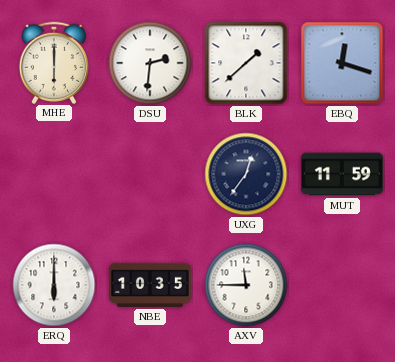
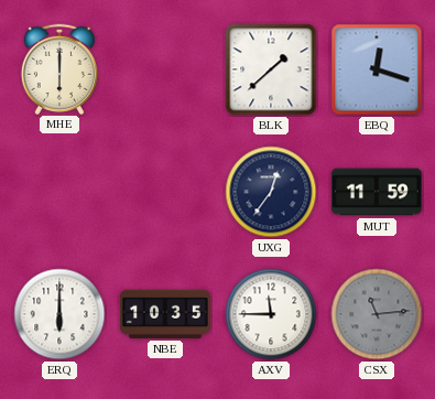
DSU: 2:31 -> none (150, 63)
CSX: none -> 11:14 (377, 314)
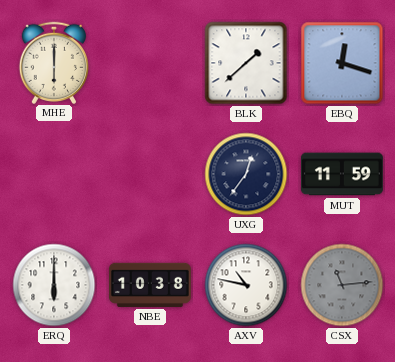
NBE: 10:35 -> 10:38 (150, 285)
AXV: 11:45 -> 10:47 (246, 285)
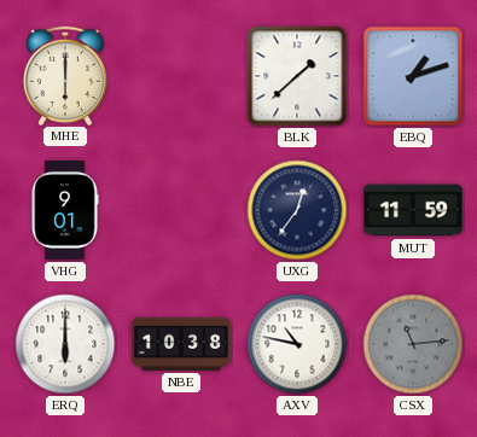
EBQ: 12:18 -> 1:12 (413, 76)
VHG: none -> 9:01 (65, 210)
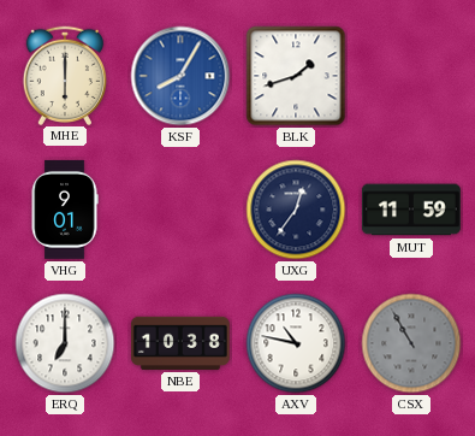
KSF: none -> 8:05 (180, 76)
BLK: 1:38 -> 1:42 (296, 76)
EBQ: 1:12 -> none (413, 76)
ERQ: 6:00 -> 7:00 (65, 343)
CSX: 11:14 -> 10:55 (411, 343)
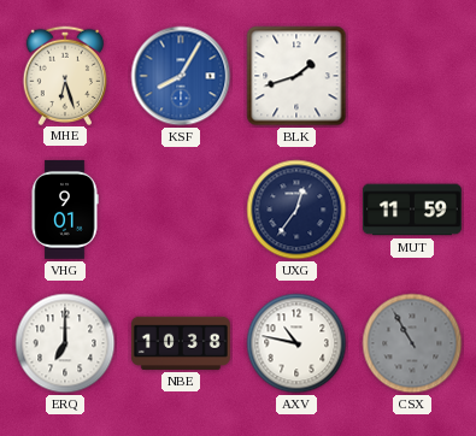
MHE: 6:00 -> 6:27 (64, 75)
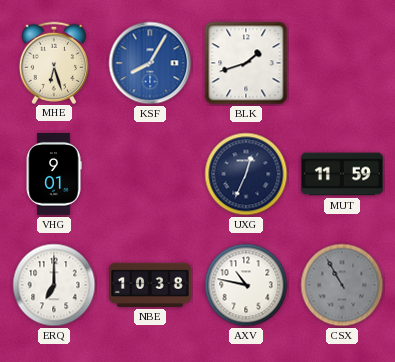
UXG: 12:36 -> 12:34 (246, 174)
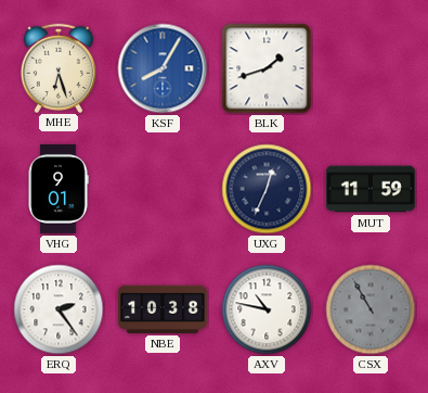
ERQ: 7:00 -> 2:24 (59, 309)
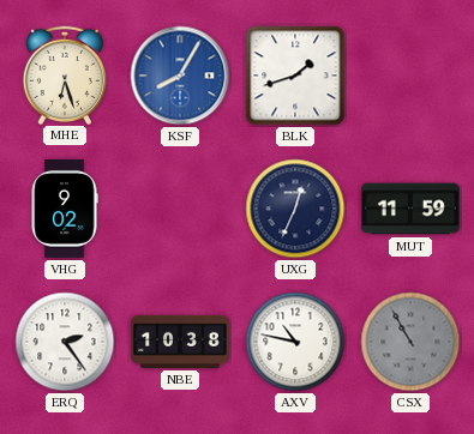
VHG: 9:01 -> 9:02 (65, 209)
